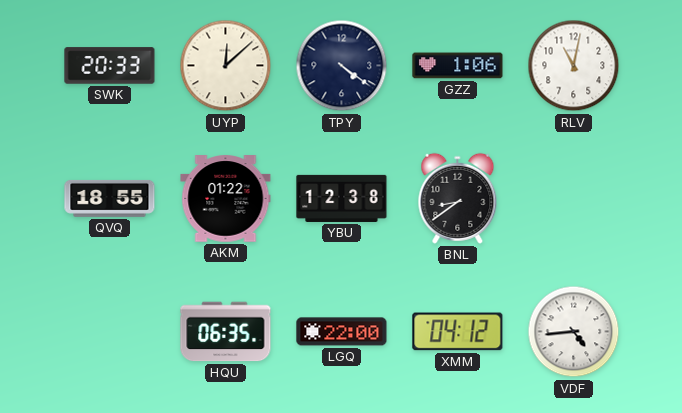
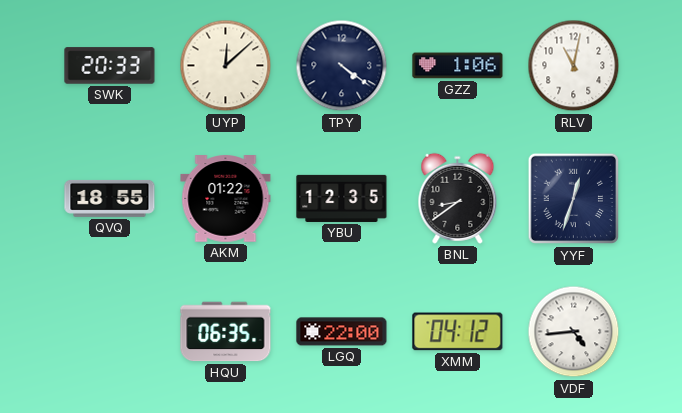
YBU: 12:38 -> 12:35 (342, 198)
YYF: none -> 12:33 (574, 199)
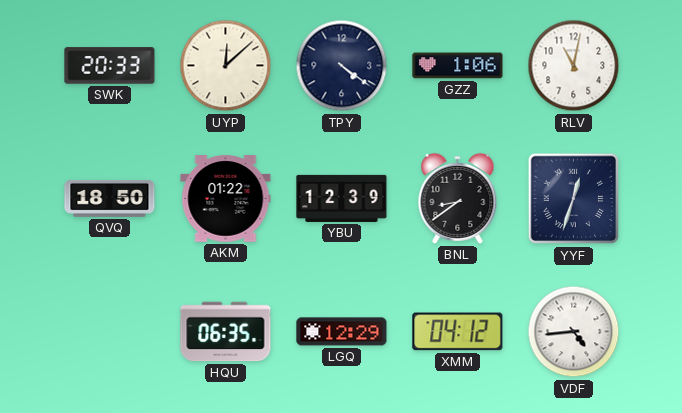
QVQ: 18:55 -> 18:50 (110, 198)
YBU: 12:35 -> 12:39 (342, 198)
LGQ: 22:00 -> 12:29 (342, 332)
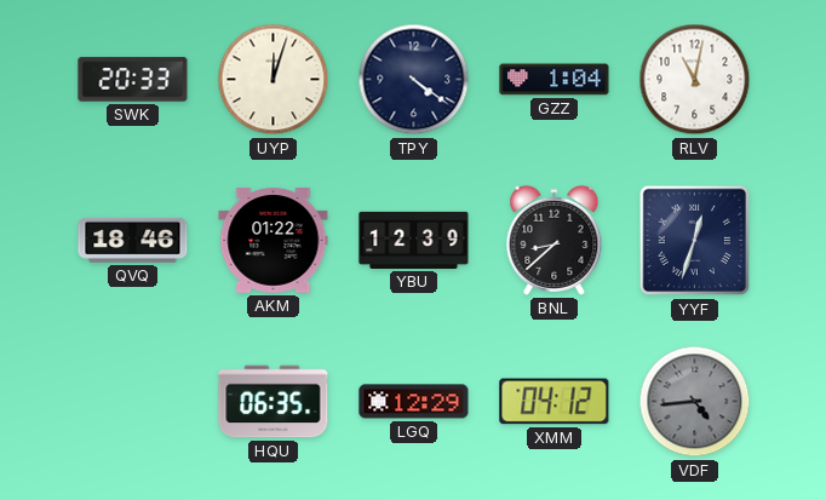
UYP: 12:08 -> 12:03 (274, 80)
GZZ: 1:06 -> 1:04 (555, 80)
QVQ: 18:50 -> 18:46 (133, 240)
BNL: 8:39 -> 8:38 (555, 240)
VDF dial: white -> grey (695, 402)
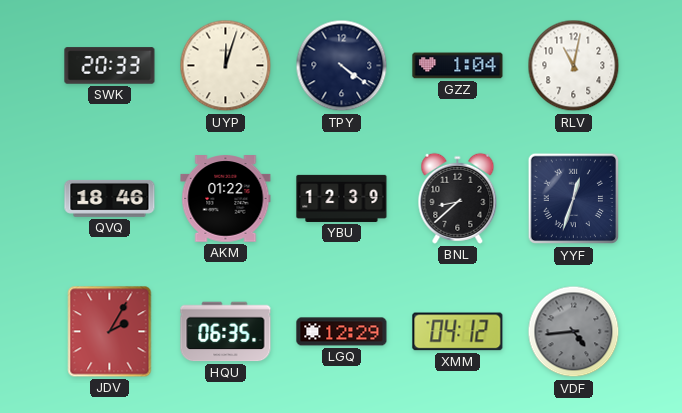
JDV: none -> 2:05 (110, 332)
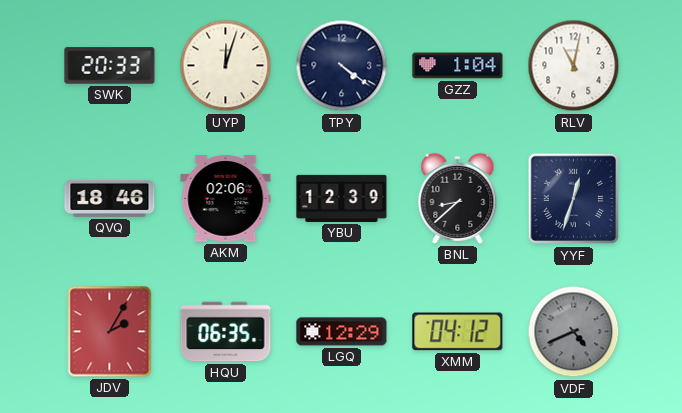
AKM: 01:22 -> 02:06 (226, 199)
VDF: 4:44 -> 4:41 (574, 332)
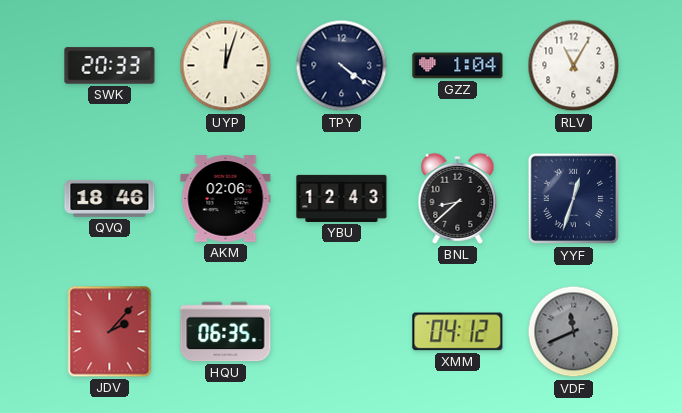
RLV: 11:02 -> 11:05 (574, 66)
YBU: 12:39 -> 12:43 (342, 198)
JDV: 2:05 -> 2:07 (110, 332)
LGQ: 12:29 -> none (342, 332)
VDF: 4:41 -> 11:41 (574, 332)
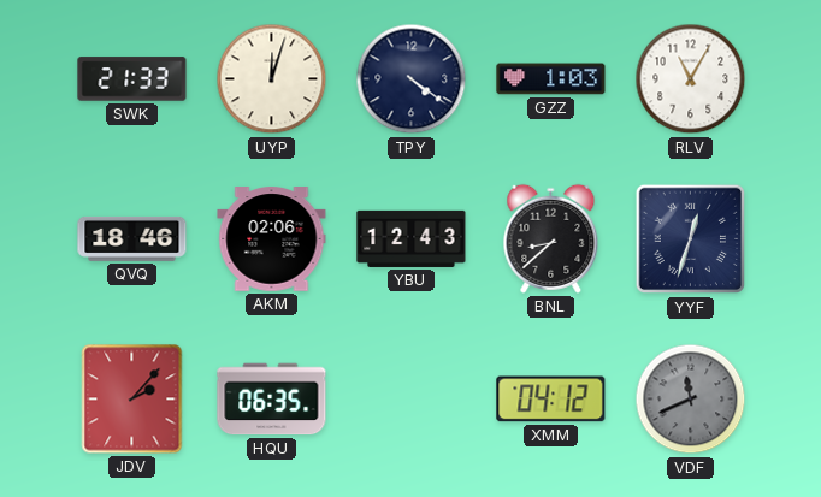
SWK: 20:33 -> 21:33 (132, 79)
GZZ: 1:04 -> 1:03 (551, 79)
